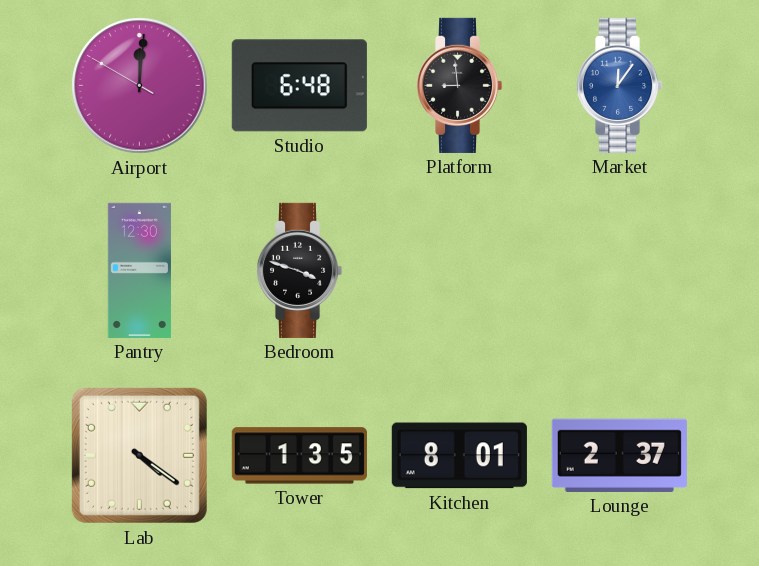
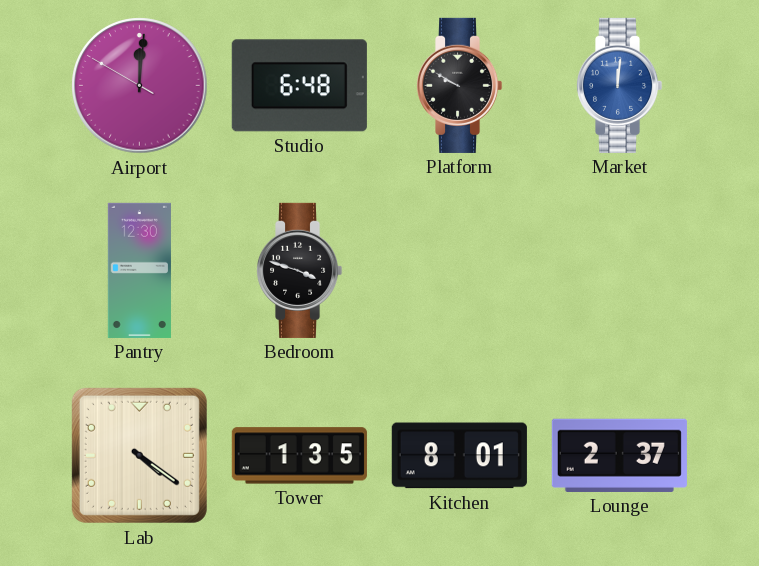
Platform: 8:59 -> 9:50 (459, 85)
Market: 12:06 -> 12:01 (619, 85)
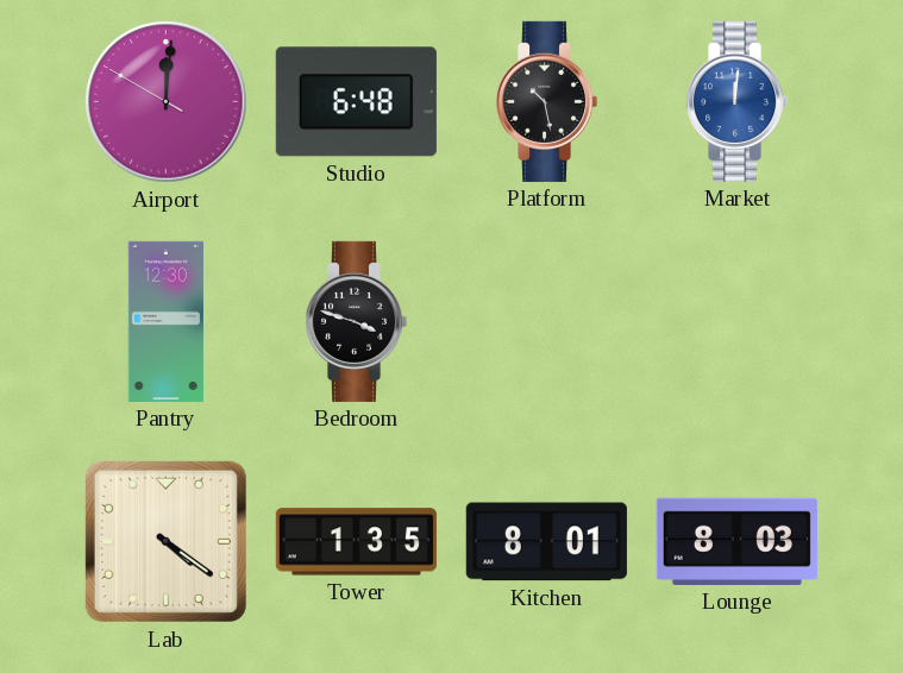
Platform: 9:50 -> 10:28 (546, 101)
Lounge: 2:37 -> 8:03 (736, 541)
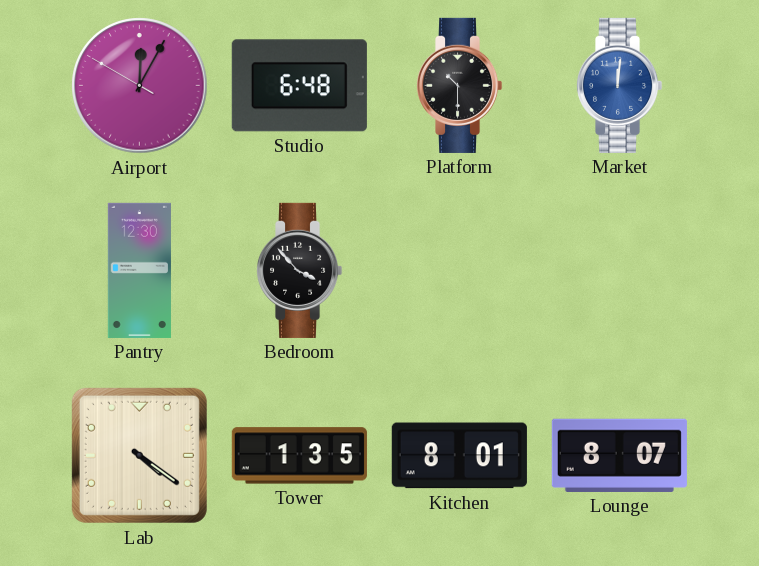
Airport: 12:00 -> 12:04 (140, 86)
Platform: 10:28 -> 10:30 (459, 85)
Bedroom: 3:48 -> 3:53 (299, 270)
Lounge: 8:03 -> 8:07 (619, 455)
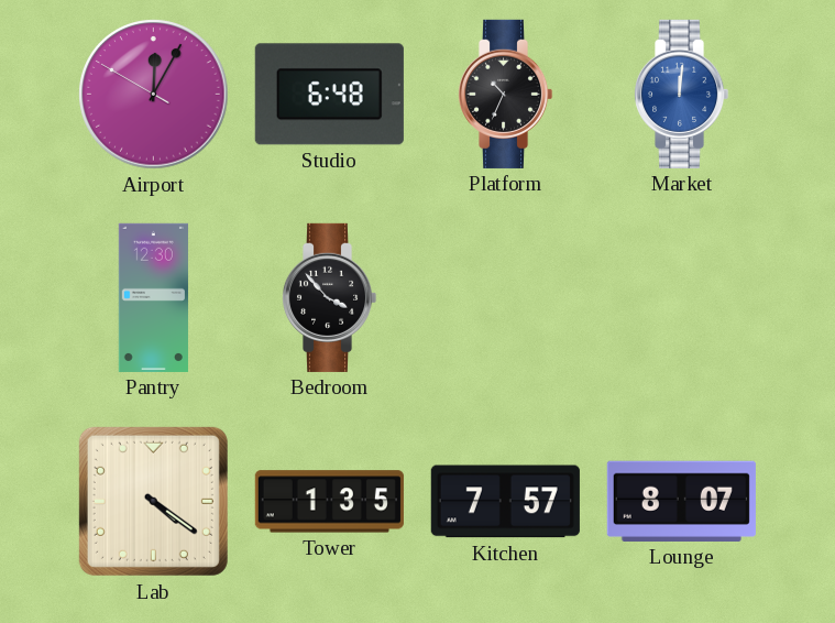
Platform: 10:30 -> 10:34 (505, 94)
Kitchen: 8:01 -> 7:57 (505, 502)
